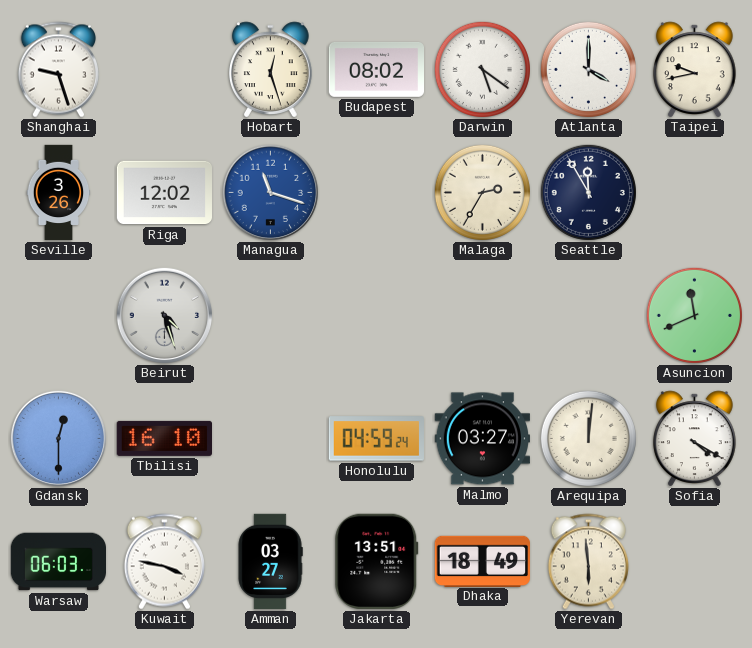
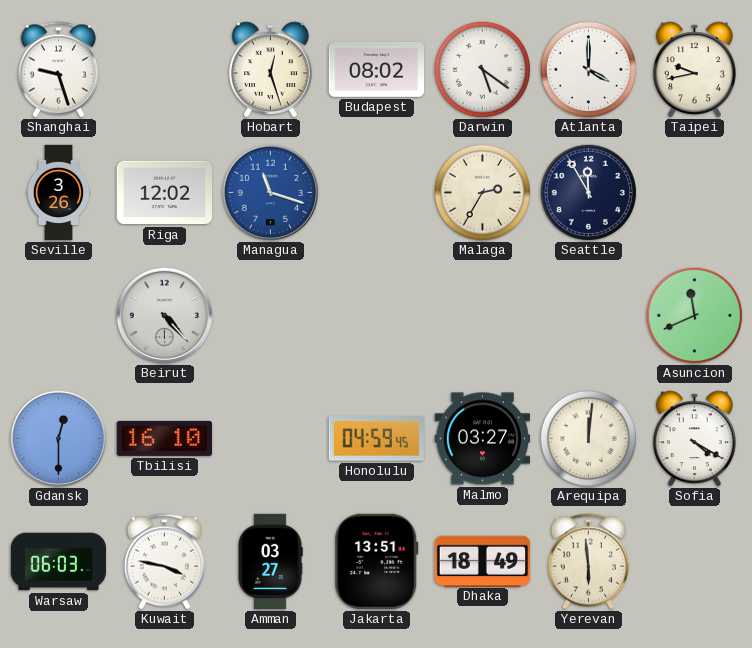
Beirut: 4:27 -> 4:23 (165, 316)
Honolulu: 04:59:24 -> 04:59:45 (376, 439)
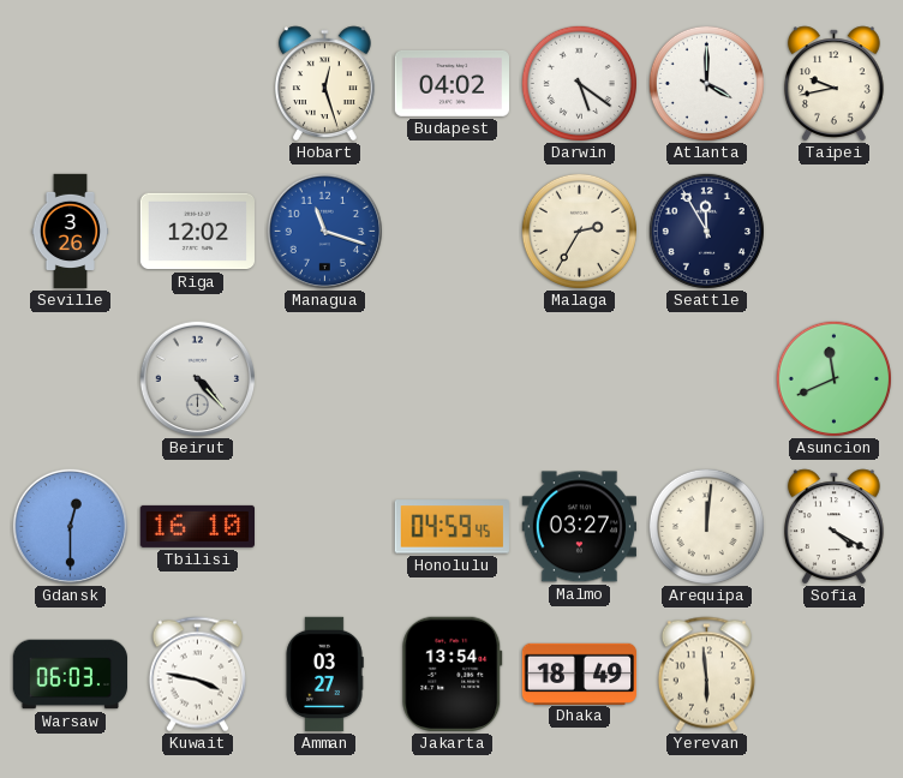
Shanghai: 9:27 -> none (58, 70)
Budapest: 08:02 -> 04:02 (451, 83)
Jakarta: 13:51 -> 13:54 (453, 674)
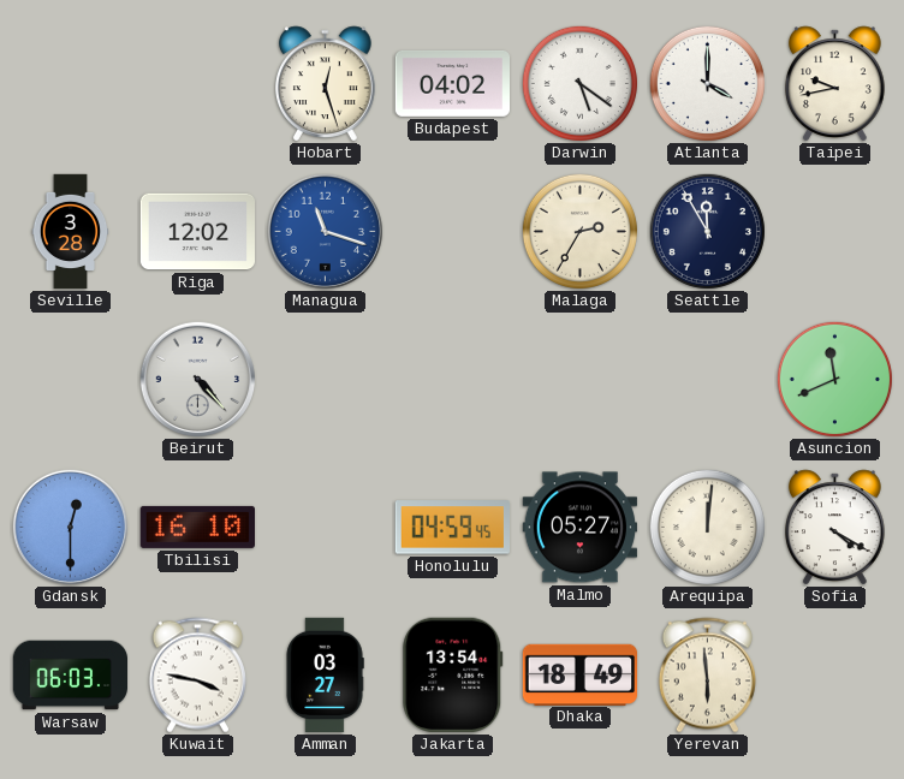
Seville: 3:26 -> 3:28 (71, 232)
Malmo: 03:27 -> 05:27 (579, 528)
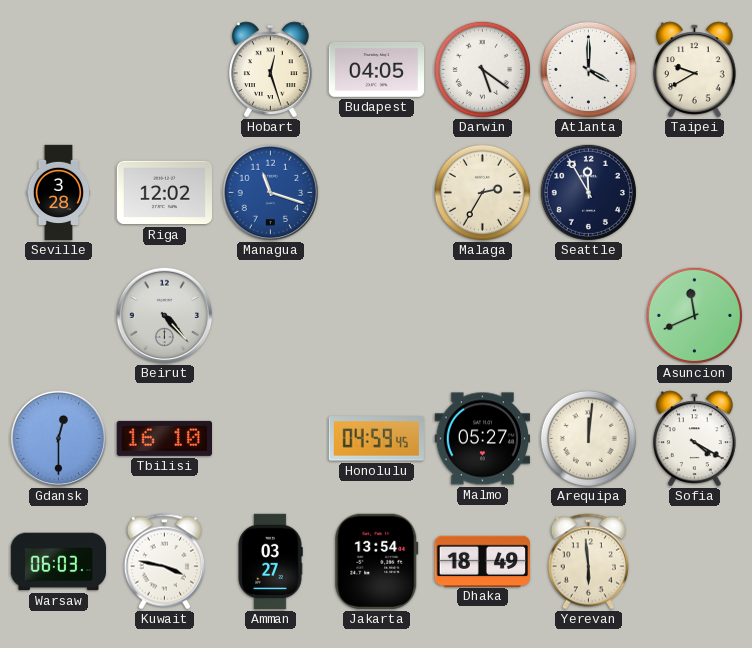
Budapest: 04:02 -> 04:05 (376, 69)
Taipei: 9:43 -> 9:40 (695, 70)
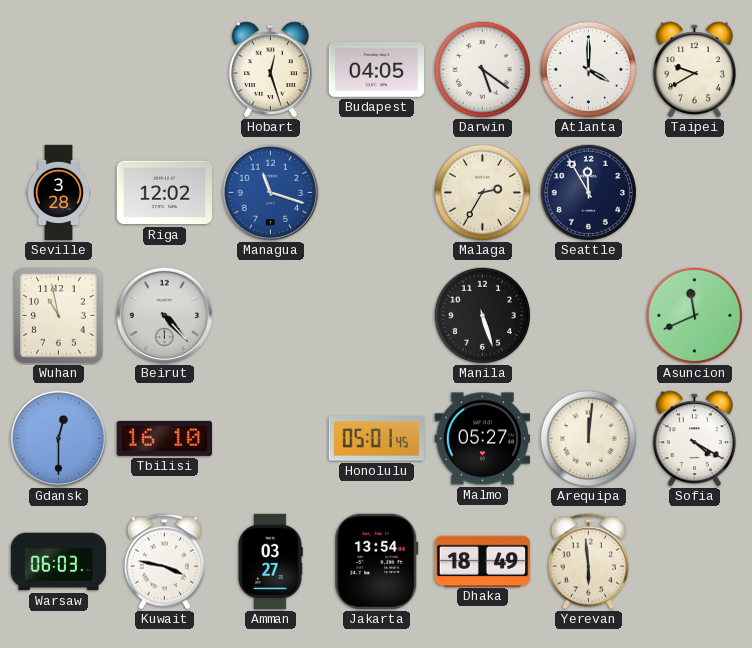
Wuhan: none -> 10:58 (59, 316)
Manila: none -> 5:27 (482, 315)
Honolulu: 04:59 -> 05:01 (376, 439)
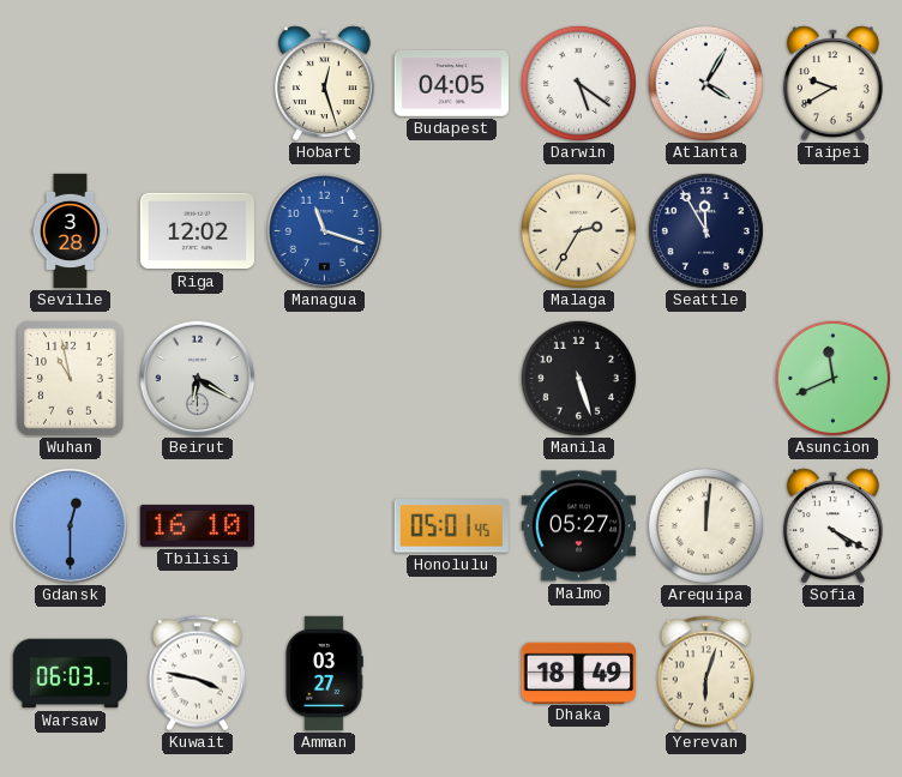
Atlanta: 4:00 -> 4:05 (705, 83)
Beirut: 4:23 -> 6:20 (198, 379)
Jakarta: 13:54 -> none (377, 561)
Yerevan: 5:59 -> 6:03 (705, 674)
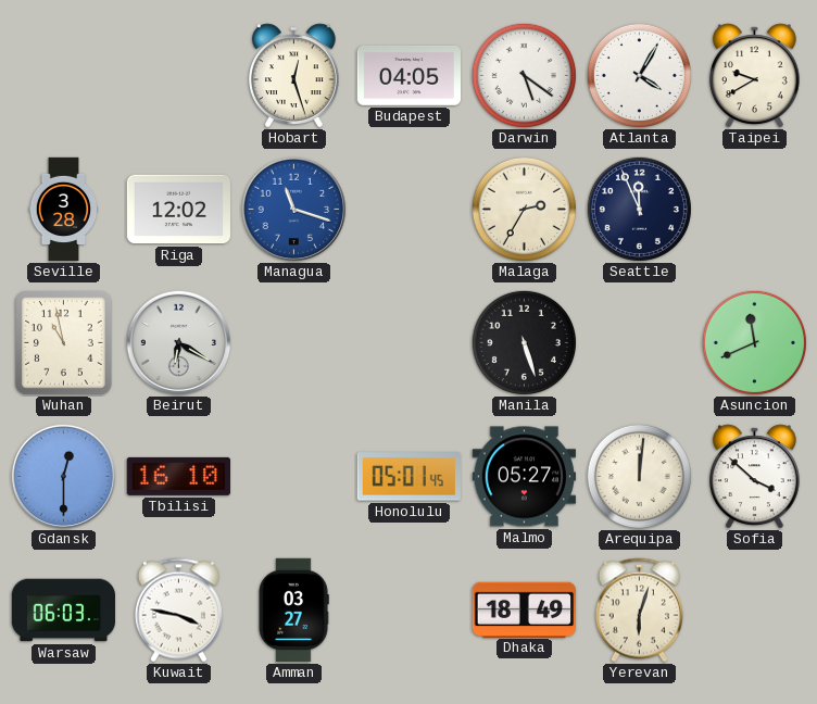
Seattle: 11:55 -> 11:56 (639, 209)
Sofia: 4:20 -> 3:52 (755, 477)
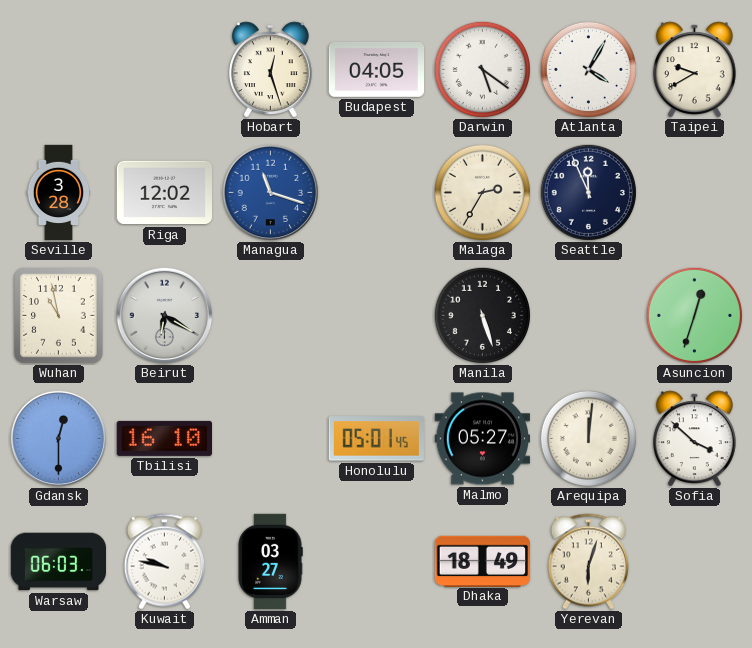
Asuncion: 11:41 -> 12:33 (694, 315)
Kuwait: 3:47 -> 9:47 (164, 562)
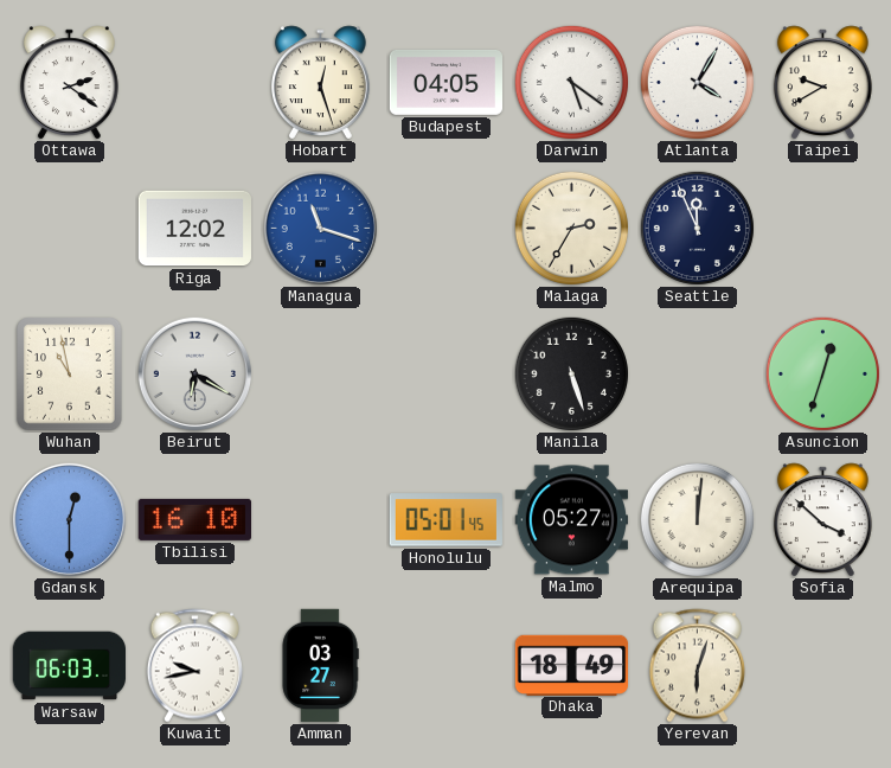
Ottawa: none -> 2:21 (70, 83)
Seville: 3:28 -> none (59, 193)
Kuwait: 9:47 -> 9:43 (194, 666)
